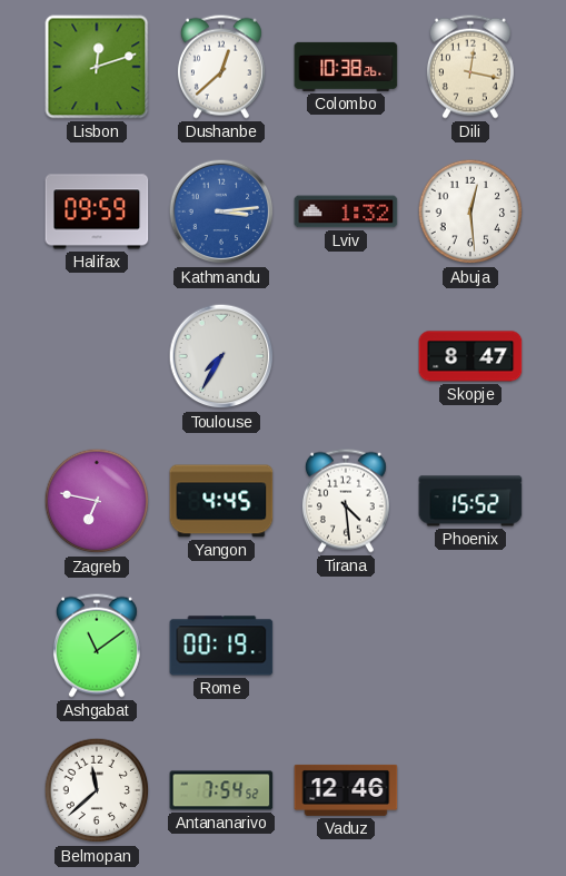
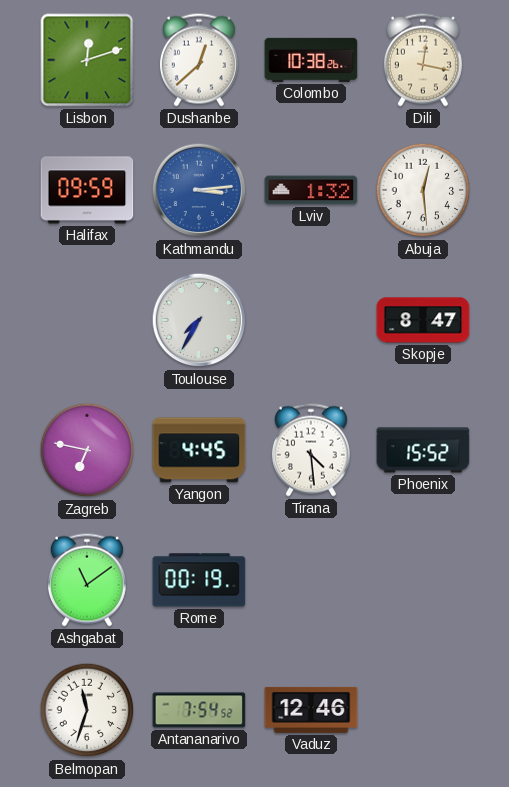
Belmopan: 11:38 -> 11:33 (87, 710)
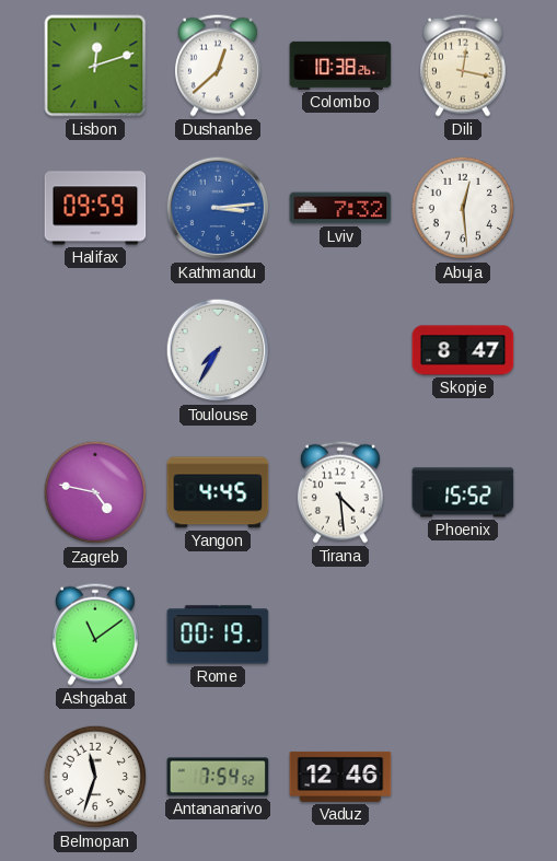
Lviv: 1:32 -> 7:32 (340, 208)
Zagreb: 6:47 -> 4:47 (95, 492)
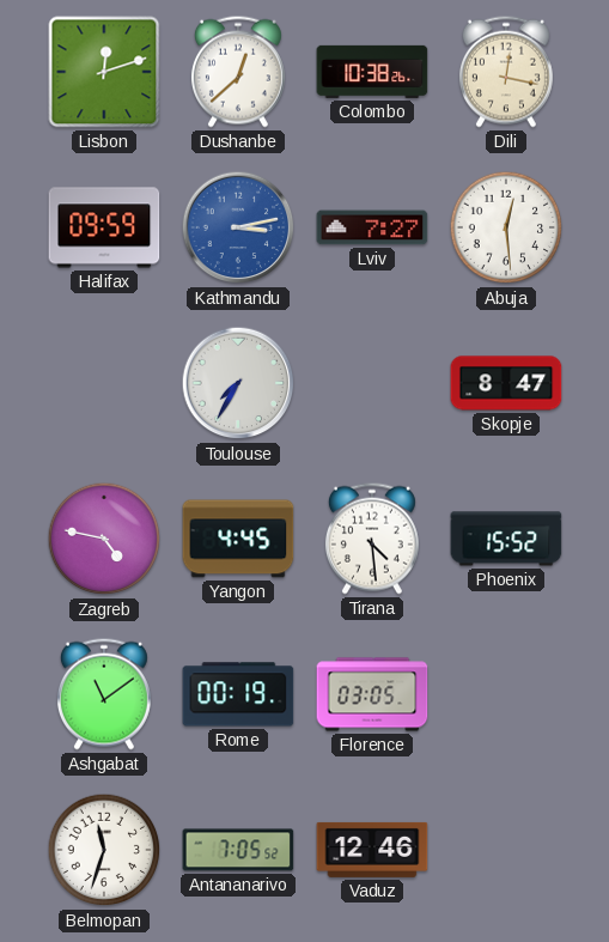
Kathmandu: 3:14 -> 3:13 (238, 227)
Lviv: 7:32 -> 7:27 (372, 227)
Florence: none -> 03:05 (372, 694)
Antananarivo: 7:54 -> 7:05 (238, 850)
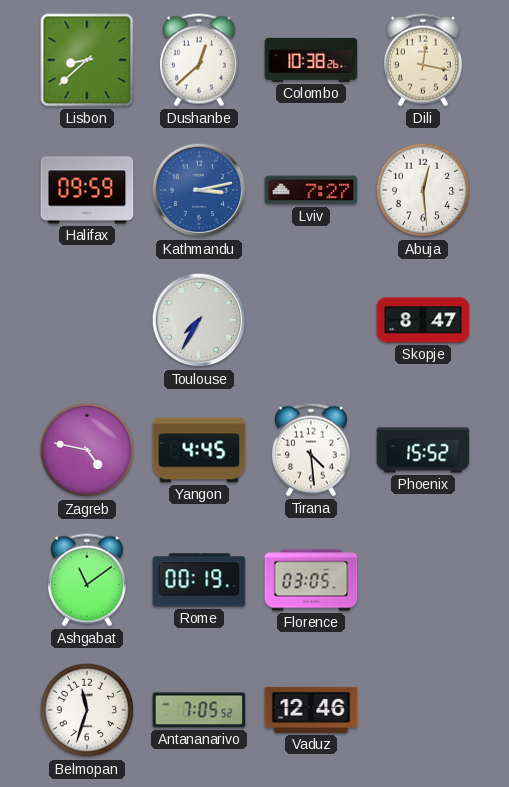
Lisbon: 12:12 -> 8:38 (87, 60)
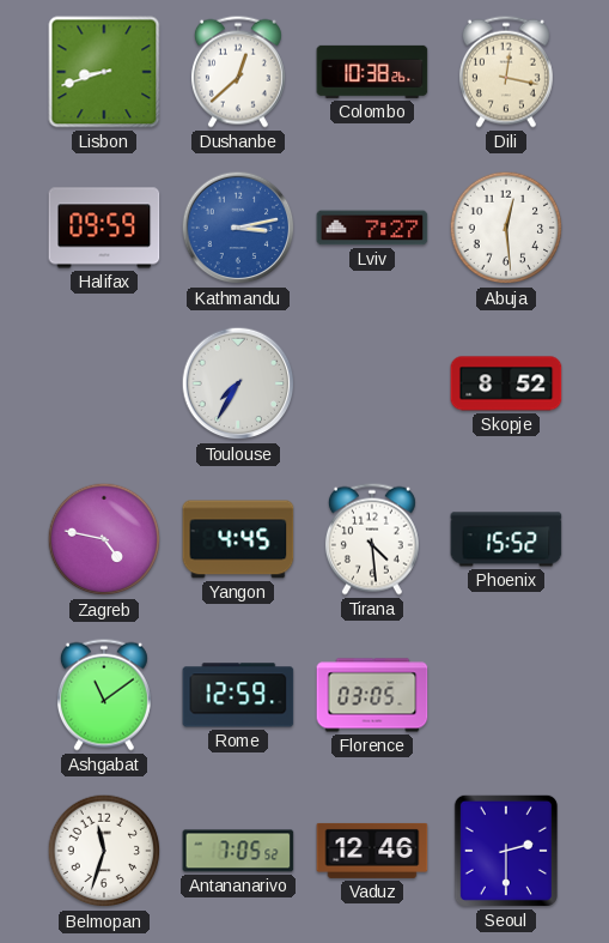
Lisbon: 8:38 -> 8:42 (104, 72)
Skopje: 8:47 -> 8:52 (506, 383)
Rome: 00:19 -> 12:59 (238, 695)
Seoul: none -> 2:30 (506, 851)
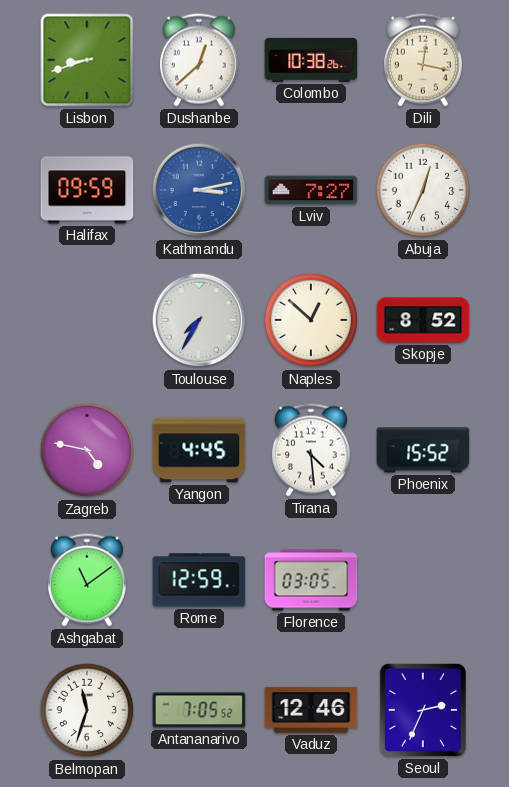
Abuja: 12:29 -> 12:34 (423, 190)
Naples: none -> 12:52 (311, 320)
Seoul: 2:30 -> 2:34 (423, 710)
